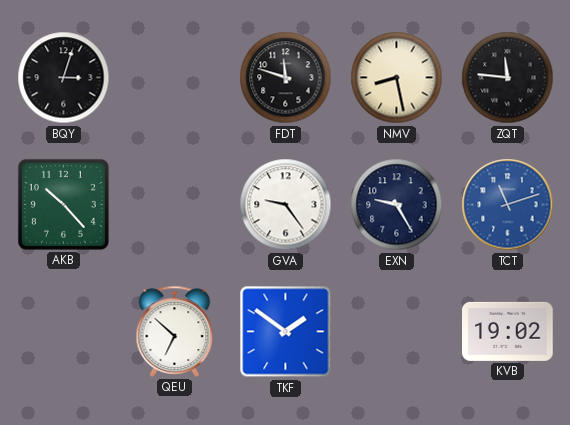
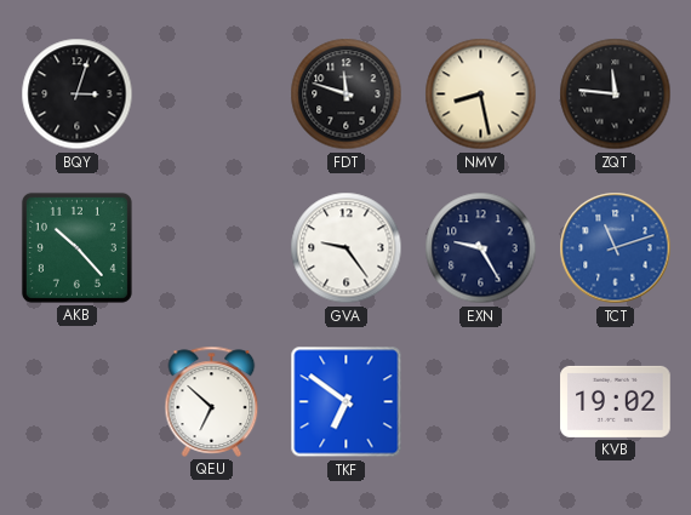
TKF: 1:51 -> 6:51 (347, 402)
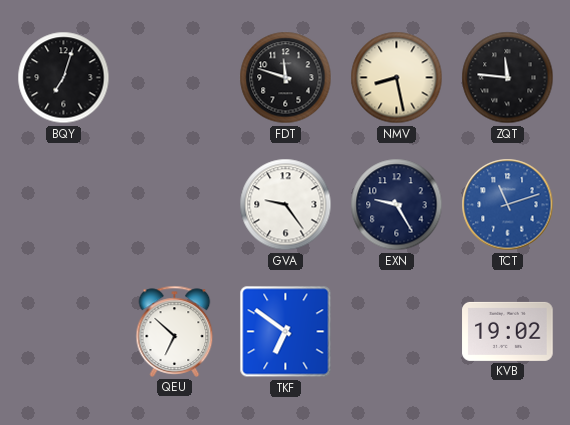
BQY: 3:03 -> 7:03 (64, 78)
AKB: 10:23 -> none (76, 247)
